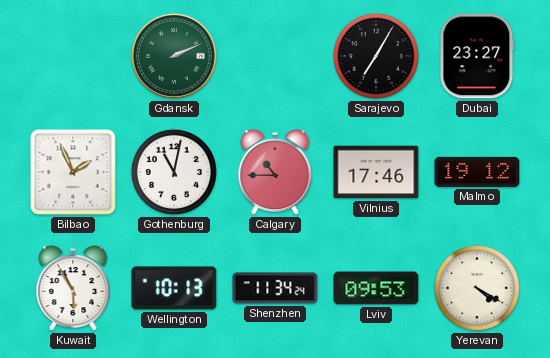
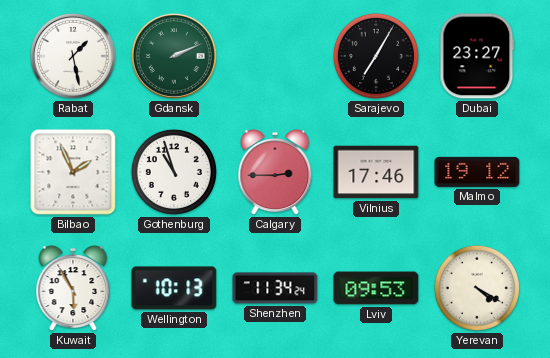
Rabat: none -> 1:28 (73, 56)
Gothenburg: 11:02 -> 10:57 (174, 172)
Calgary: 10:45 -> 2:45 (275, 173)
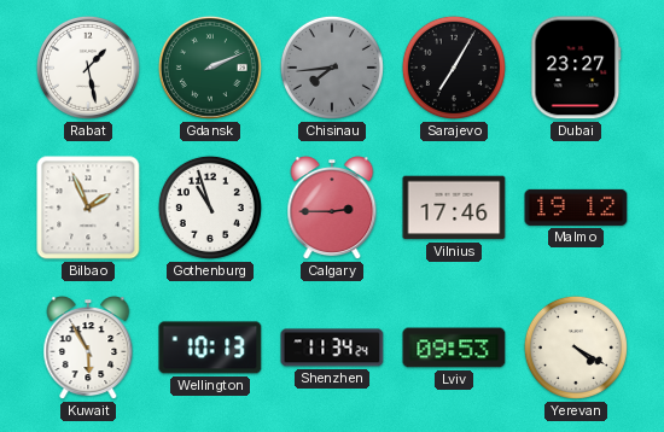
Chisinau: none -> 7:44 (332, 68)
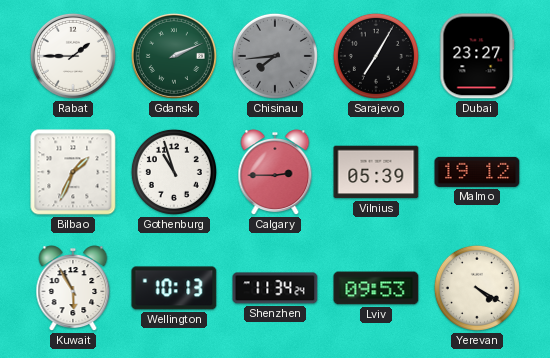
Rabat: 1:28 -> 1:45 (73, 56)
Bilbao: 1:56 -> 1:34 (73, 172)
Vilnius: 17:46 -> 05:39 (376, 172)
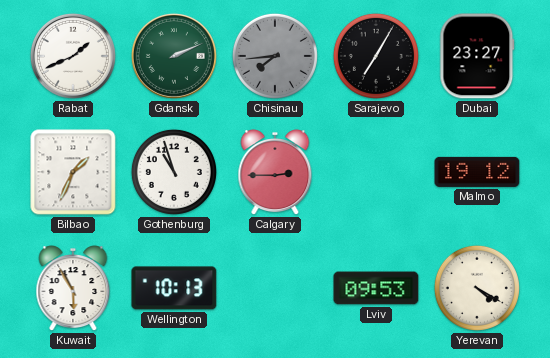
Rabat: 1:45 -> 1:41 (73, 56)
Vilnius: 05:39 -> none (376, 172)
Shenzhen: 11:34 -> none (275, 288)
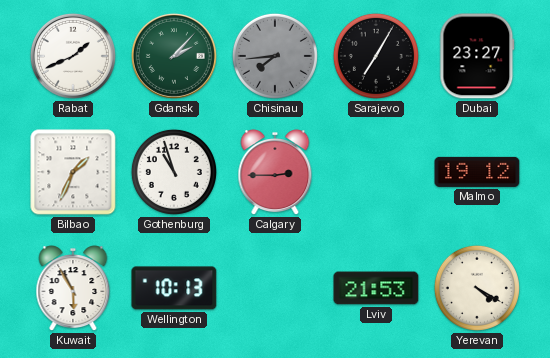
Gdansk: 2:11 -> 2:07 (174, 56)
Lviv: 09:53 -> 21:53 (376, 288)
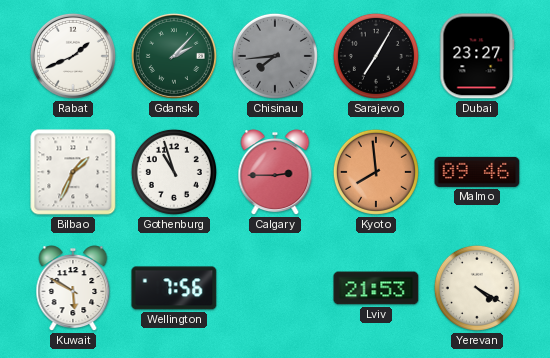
Kyoto: none -> 7:59 (376, 172)
Malmo: 19:12 -> 09:46 (477, 172)
Kuwait: 5:55 -> 5:50 (73, 289)
Wellington: 10:13 -> 7:56 (174, 288)
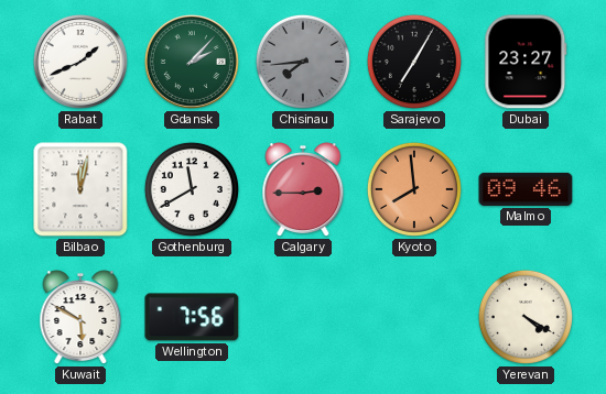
Bilbao: 1:34 -> 12:02 (80, 189)
Gothenburg: 10:57 -> 11:40 (192, 189)
Lviv: 21:53 -> none (376, 288)
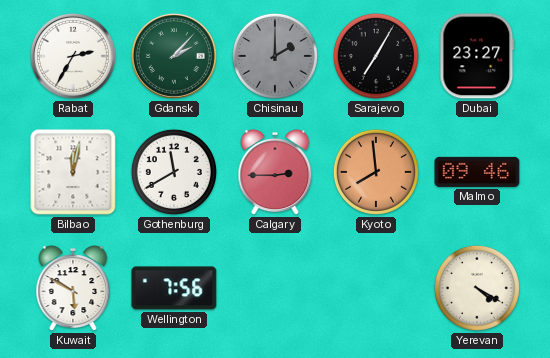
Rabat: 1:41 -> 2:35 (73, 56)
Chisinau: 7:44 -> 2:00 (275, 56)
